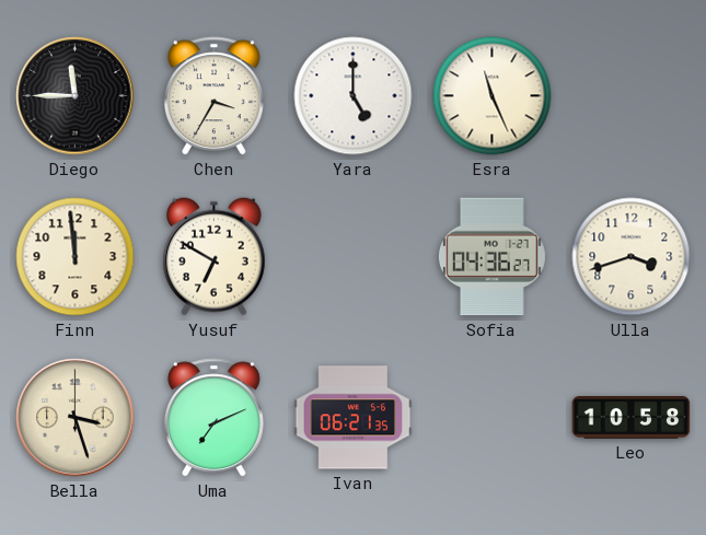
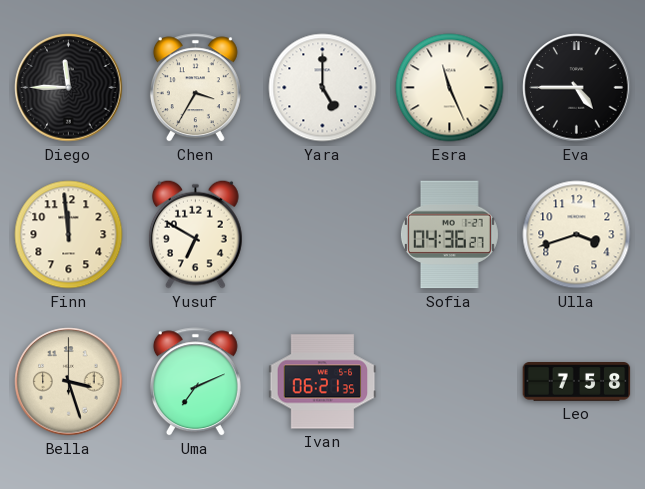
Eva: none -> 4:45 (577, 88)
Leo: 10:58 -> 7:58 (577, 382)
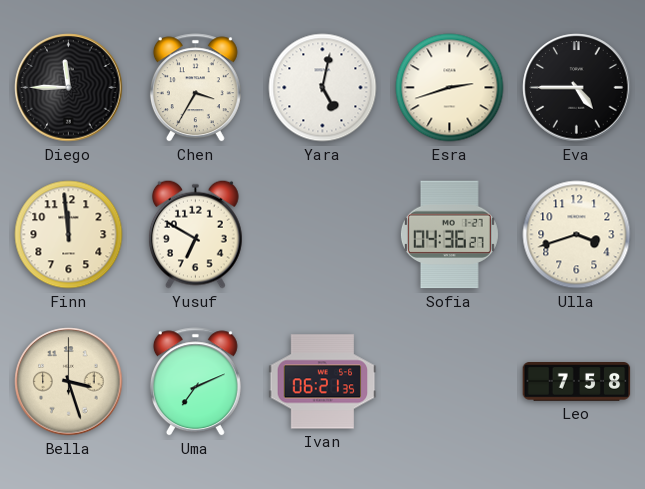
Yara: 5:00 -> 5:02 (323, 88)
Esra: 11:26 -> 2:42 (450, 88)
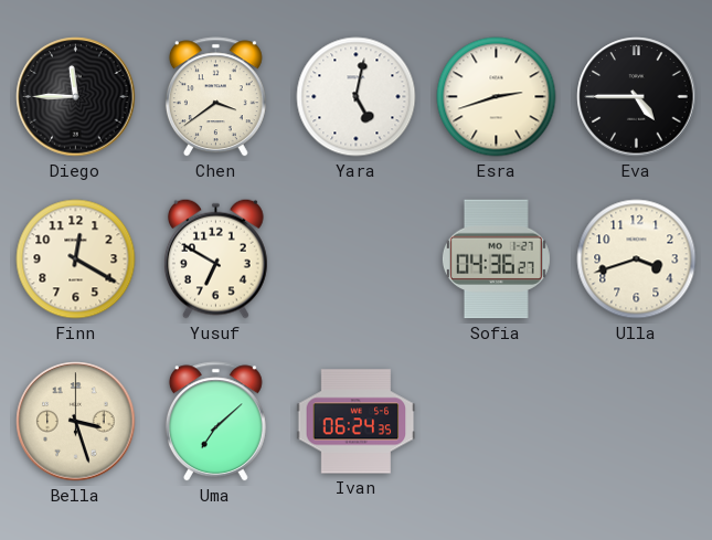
Chen: 3:35 -> 3:39 (215, 97)
Finn: 11:59 -> 12:20 (76, 260)
Uma: 7:11 -> 7:08 (215, 422)
Ivan: 06:21 -> 06:24 (357, 422)
Leo: 7:58 -> none (577, 382)
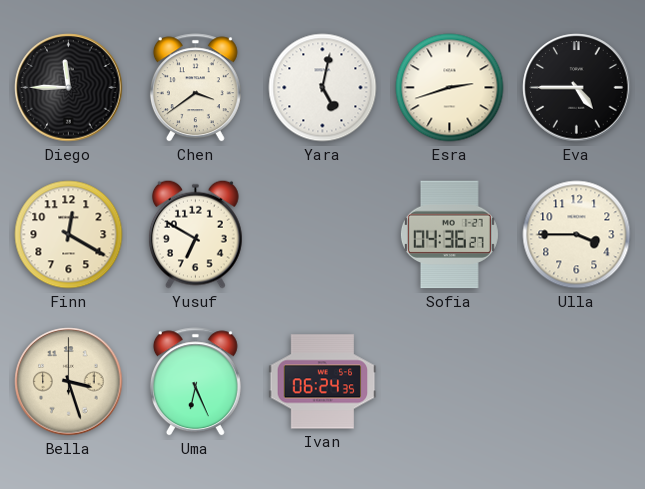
Ulla: 3:42 -> 3:45 (577, 235)
Uma: 7:08 -> 6:26 (195, 382)
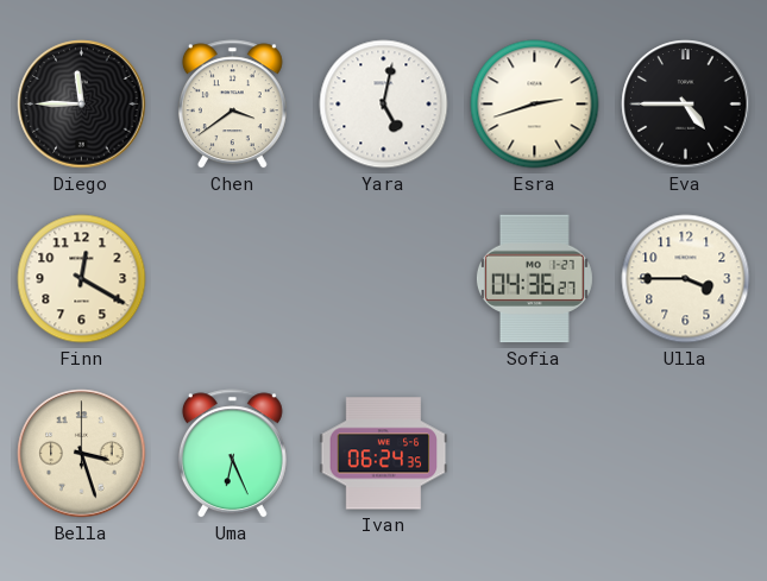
Yusuf: 6:50 -> none (195, 234)
